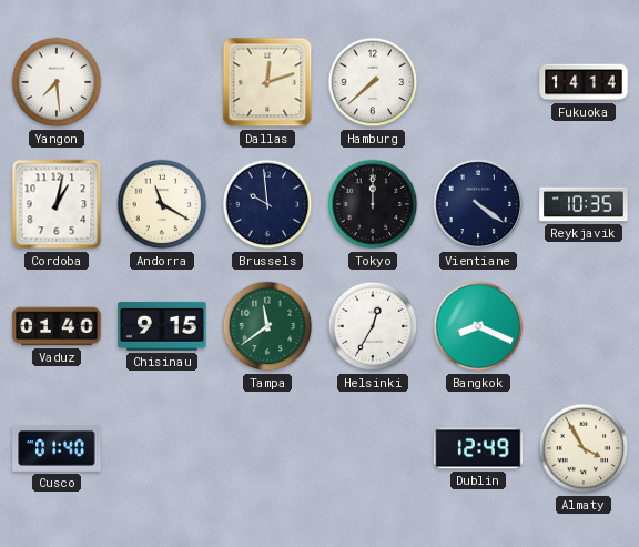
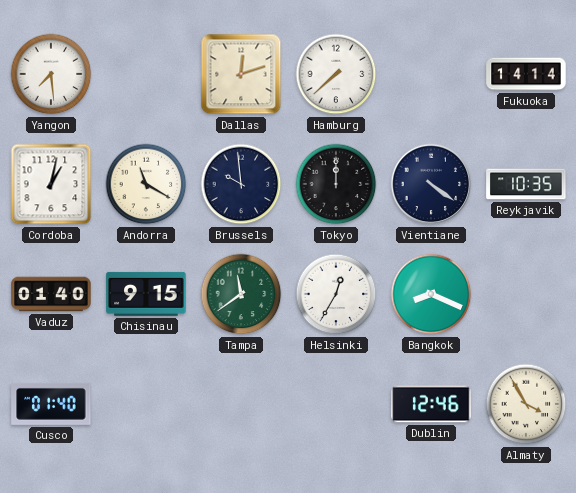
Dublin: 12:49 -> 12:46 (431, 404)
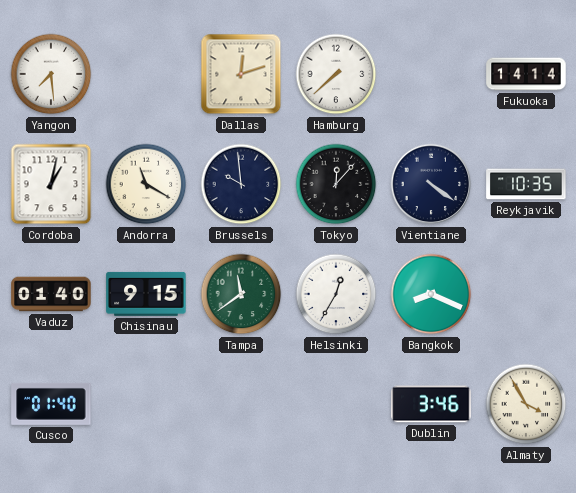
Tokyo: 12:00 -> 12:07 (336, 184)
Dublin: 12:46 -> 3:46 (431, 404)
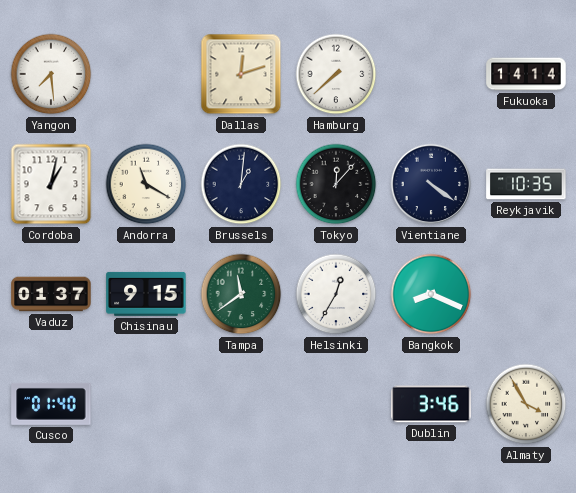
Brussels: 9:59 -> 1:01 (241, 184)
Vaduz: 01:40 -> 01:37 (51, 294)
